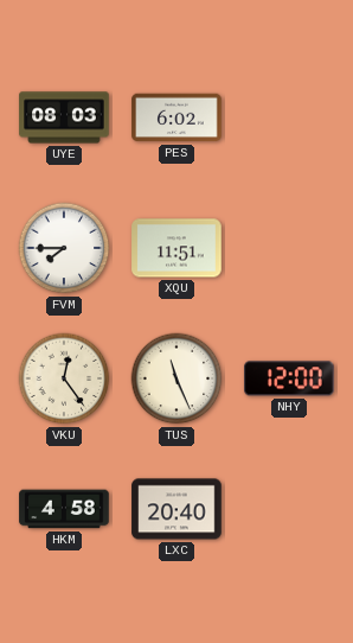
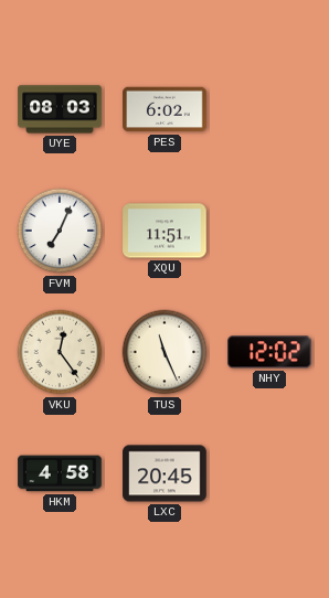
FVM: 7:45 -> 7:04 (60, 231)
NHY: 12:00 -> 12:02 (269, 352)
LXC: 20:40 -> 20:45 (164, 473)
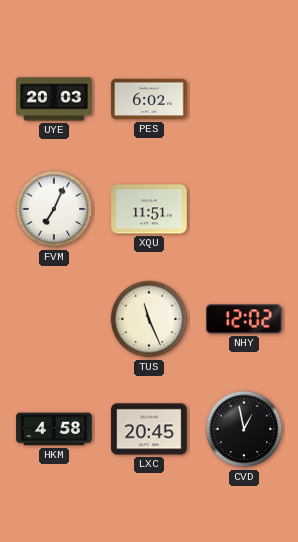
UYE: 08:03 -> 20:03 (54, 99)
VKU: 12:24 -> none (60, 352)
CVD: none -> 12:58 (244, 429)
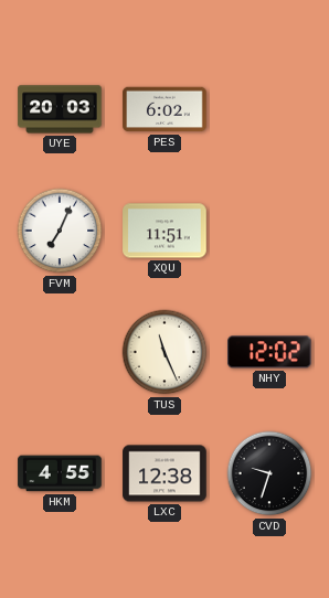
HKM: 4:58 -> 4:55 (60, 473)
LXC: 20:45 -> 12:38 (164, 473)
CVD: 12:58 -> 9:33 (269, 473)
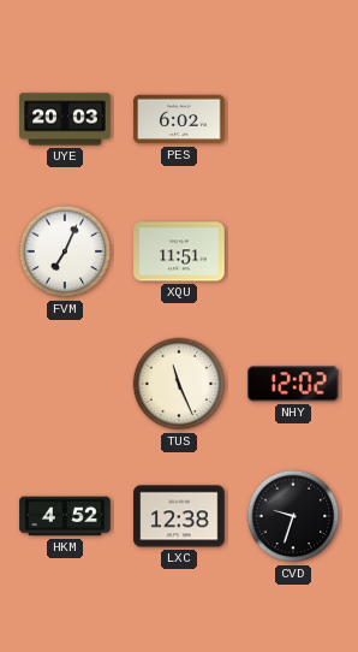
HKM: 4:55 -> 4:52 (65, 516)
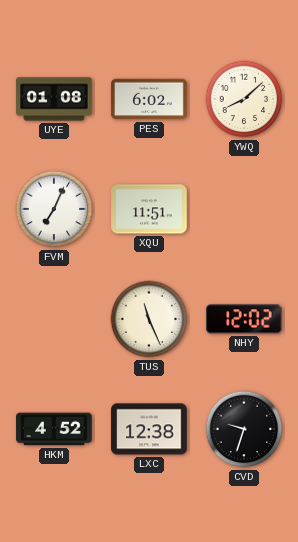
UYE: 20:03 -> 01:08 (54, 99)
YWQ: none -> 8:08 (244, 99)
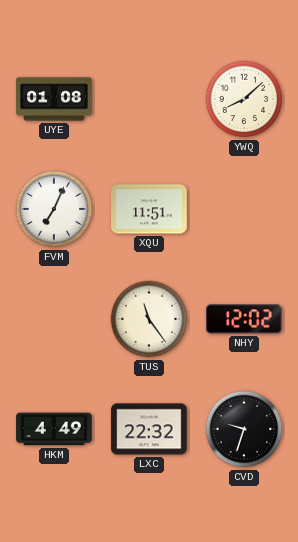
PES: 6:02 -> none (149, 99)
TUS: 11:26 -> 11:24 (149, 319)
HKM: 4:52 -> 4:49 (54, 429)
LXC: 12:38 -> 22:32 (149, 429)
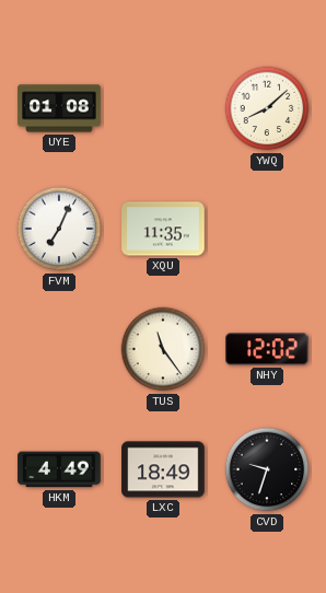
XQU: 11:51 -> 11:35 (163, 229)
LXC: 22:32 -> 18:49 (163, 469)
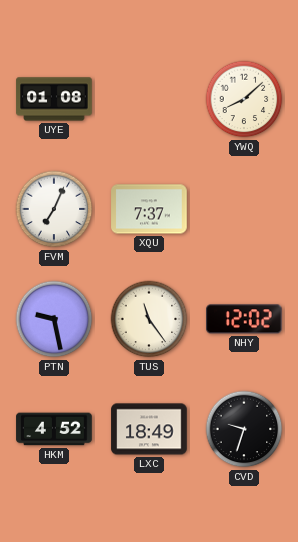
XQU: 11:35 -> 7:37 (149, 209)
PTN: none -> 9:28 (54, 319)
HKM: 4:49 -> 4:52 (54, 429)
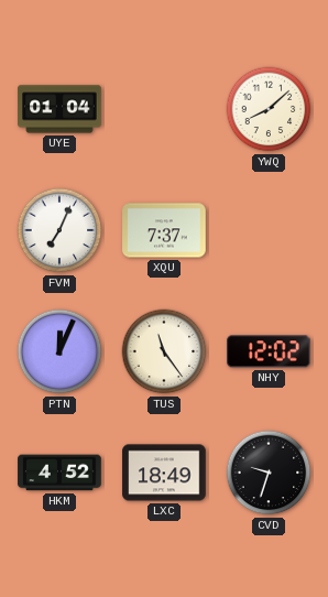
UYE: 01:08 -> 01:04 (59, 109)
PTN: 9:28 -> 12:04 (59, 351)
